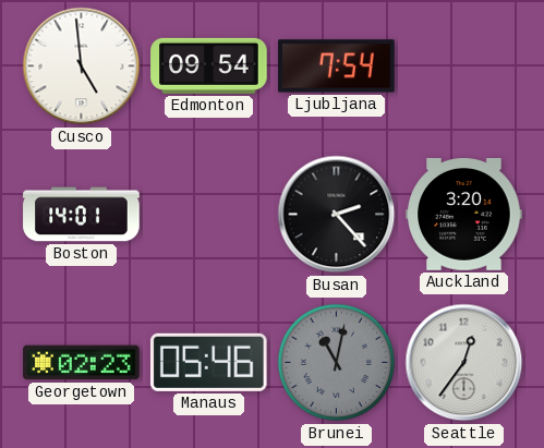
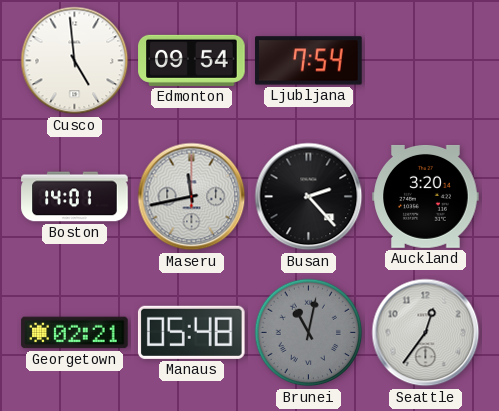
Maseru: none -> 11:43 (192, 197)
Georgetown: 02:23 -> 02:21 (75, 333)
Manaus: 05:46 -> 05:48 (191, 332)
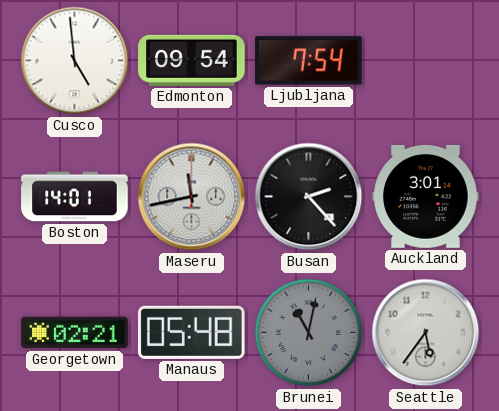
Auckland: 3:20 -> 3:01 (426, 196)
Seattle: 12:36 -> 5:36 (426, 333)
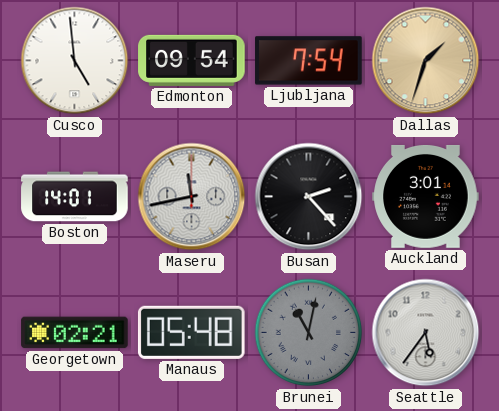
Dallas: none -> 1:33 (426, 61)
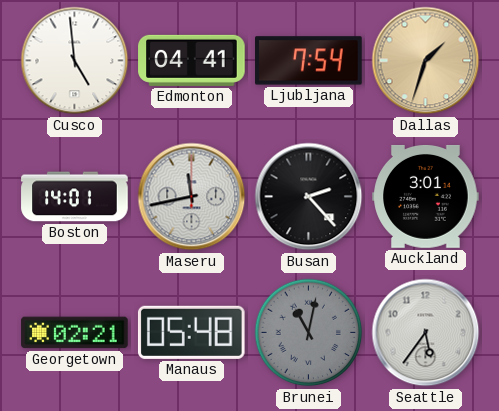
Edmonton: 09:54 -> 04:41 (192, 60)
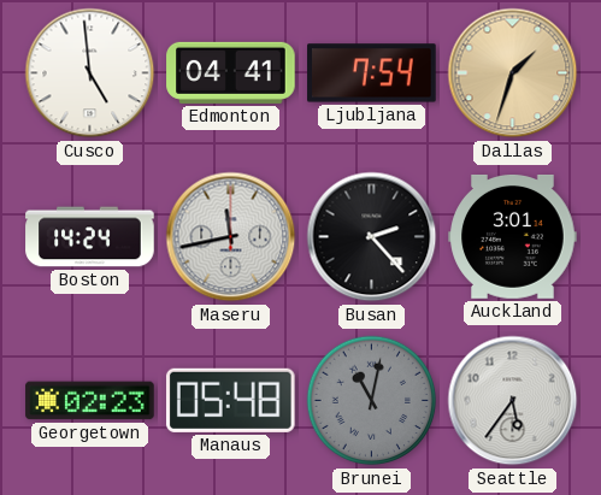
Boston: 14:01 -> 14:24 (90, 237)
Georgetown: 02:21 -> 02:23 (90, 401)
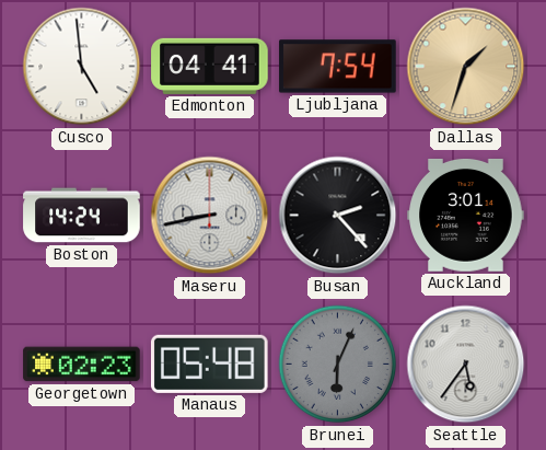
Maseru: 11:43 -> 8:43 (210, 216)
Brunei: 11:02 -> 6:04 (338, 365)
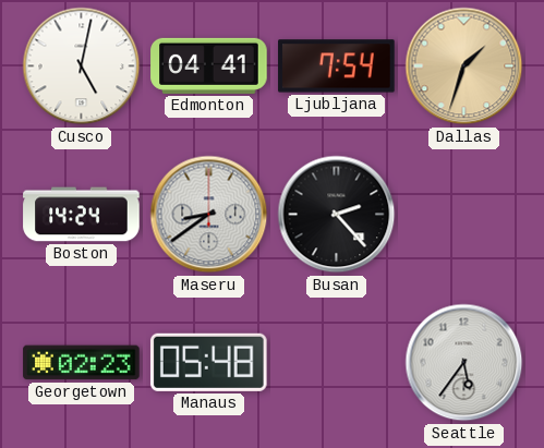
Cusco: 4:59 -> 5:02 (82, 66)
Maseru: 8:43 -> 8:39 (209, 215)
Auckland: 3:01 -> none (466, 215)
Brunei: 6:04 -> none (338, 365)
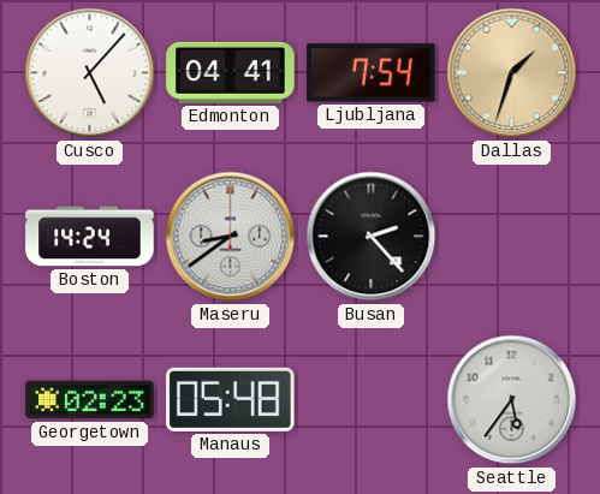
Cusco: 5:02 -> 5:07 (90, 73)
